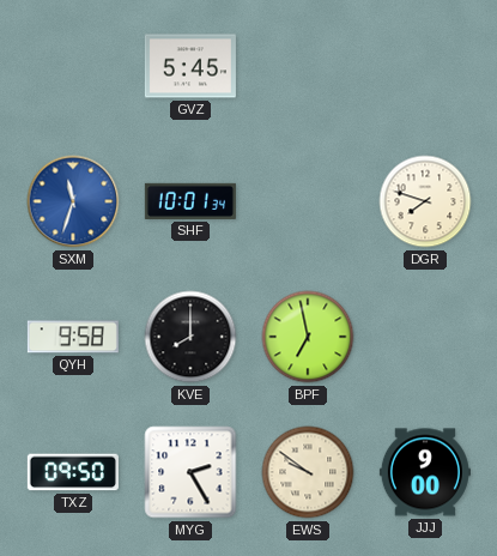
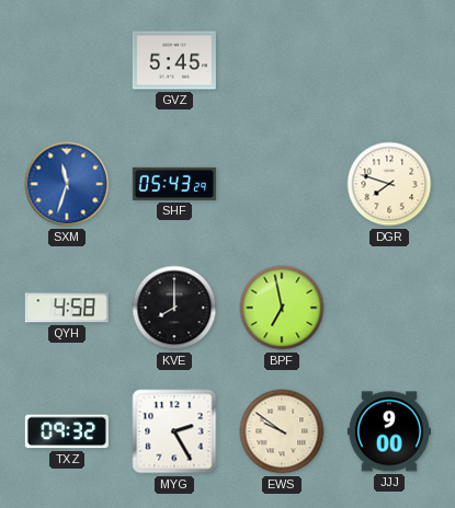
SHF: 10:01 -> 05:43 (174, 184)
QYH: 9:58 -> 4:58 (67, 308)
TXZ: 09:50 -> 09:32 (67, 431)
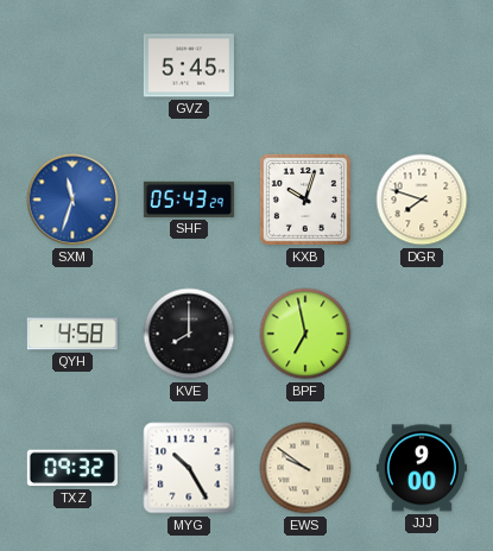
KXB: none -> 10:03 (305, 199)
MYG: 2:25 -> 10:25 (189, 468)
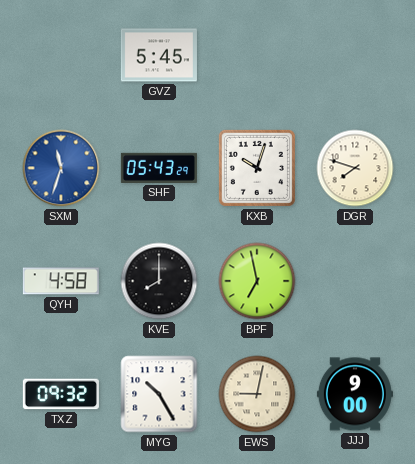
EWS: 9:51 -> 9:02 (257, 394)
